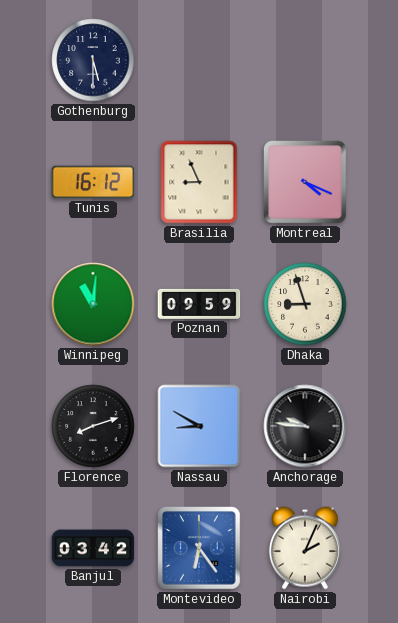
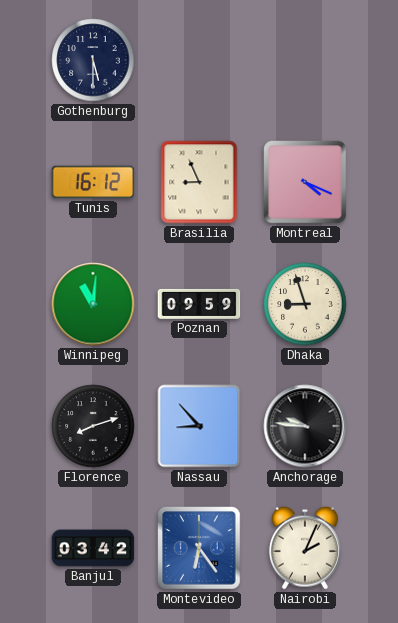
Nassau: 8:50 -> 8:53 (199, 426)
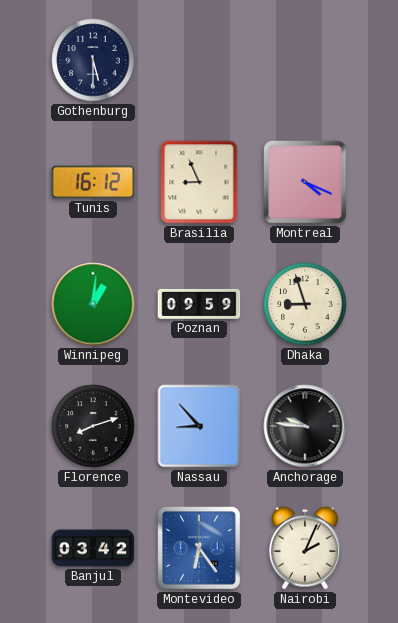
Winnipeg: 11:01 -> 1:01 (93, 304)
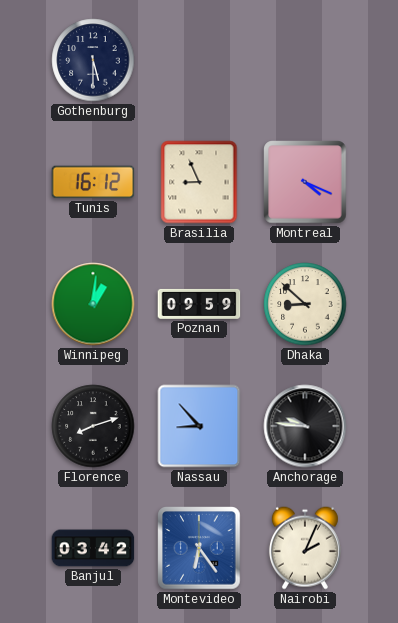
Dhaka: 8:57 -> 8:52 (305, 304)
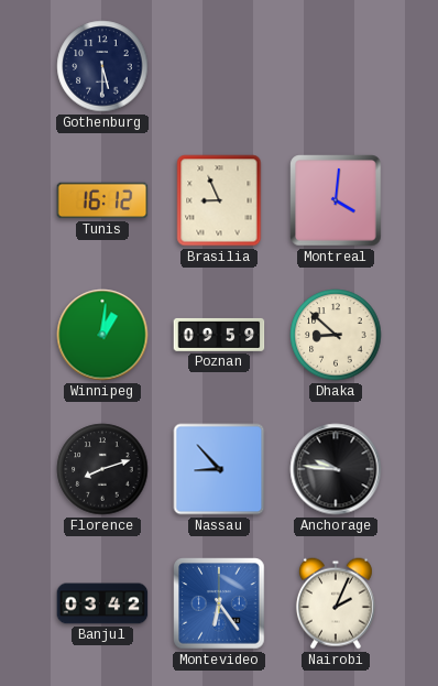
Montreal: 4:19 -> 4:01 (336, 200)
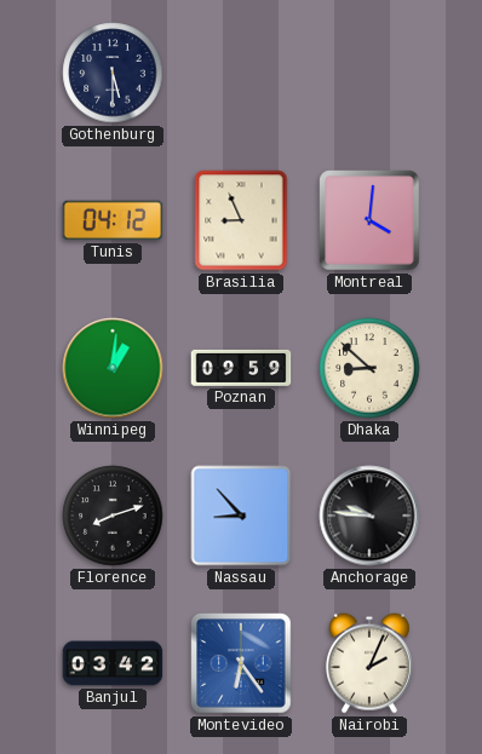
Tunis: 16:12 -> 04:12 (113, 220)
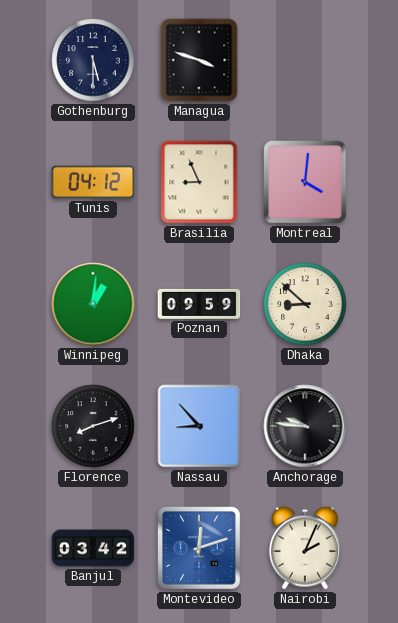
Managua: none -> 3:48 (199, 60)
Montevideo: 6:24 -> 12:12 (199, 548)
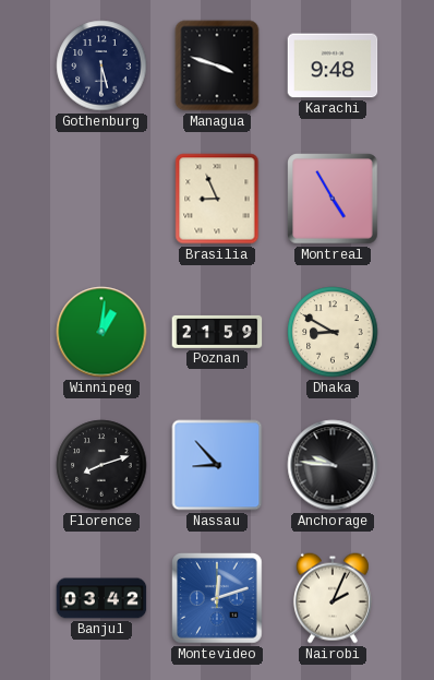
Karachi: none -> 9:48 (333, 65)
Tunis: 04:12 -> none (93, 182)
Montreal: 4:01 -> 4:55 (333, 199)
Poznan: 09:59 -> 21:59 (217, 332)
Dhaka: 8:52 -> 8:50 (333, 332)
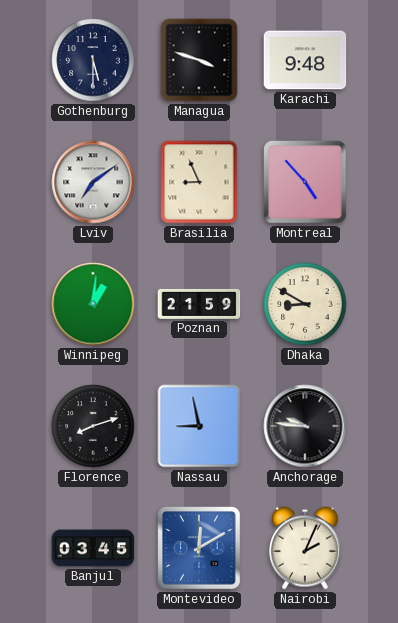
Lviv: none -> 7:09 (93, 182)
Montreal: 4:55 -> 4:53 (305, 182)
Nassau: 8:53 -> 8:58 (199, 426)
Banjul: 03:42 -> 03:45 (93, 548)
Montevideo: 12:12 -> 12:10 (199, 548)
